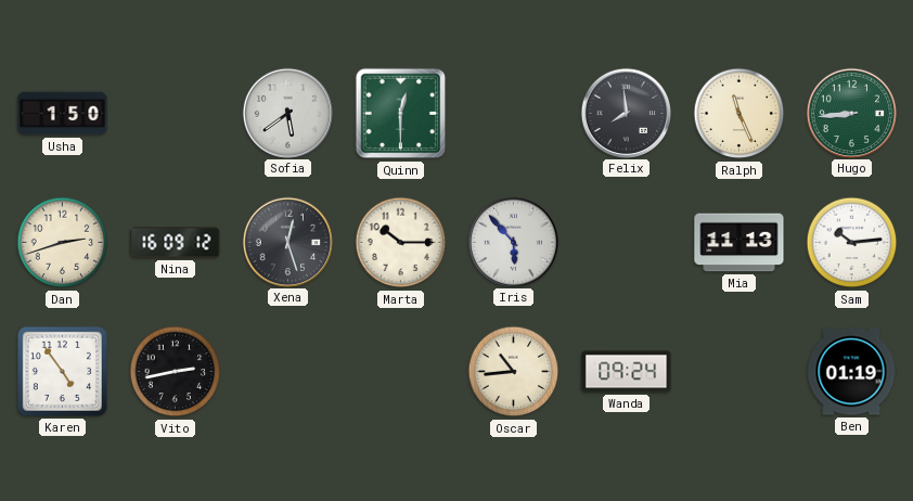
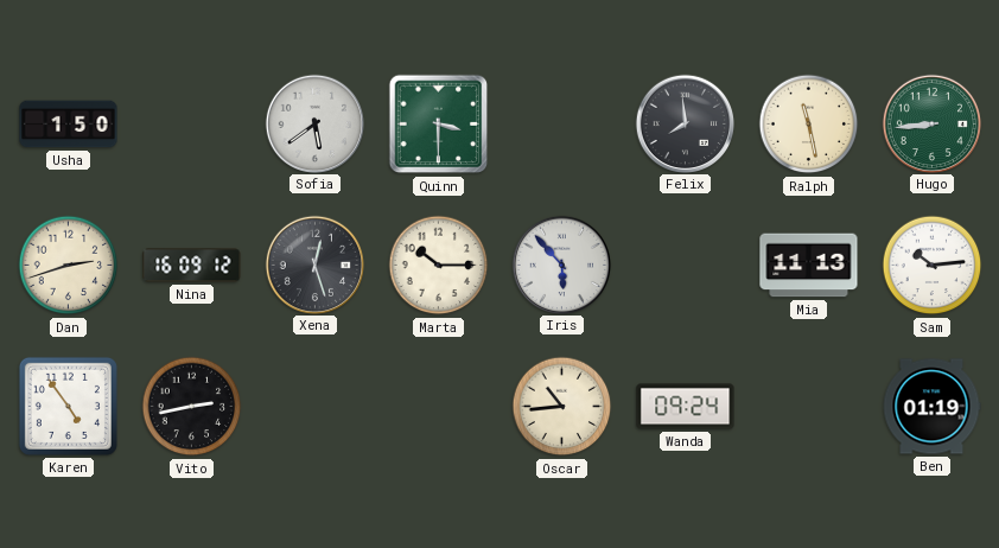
Quinn: 12:30 -> 3:30 (439, 125)
Ralph: 11:26 -> 11:28 (809, 125)
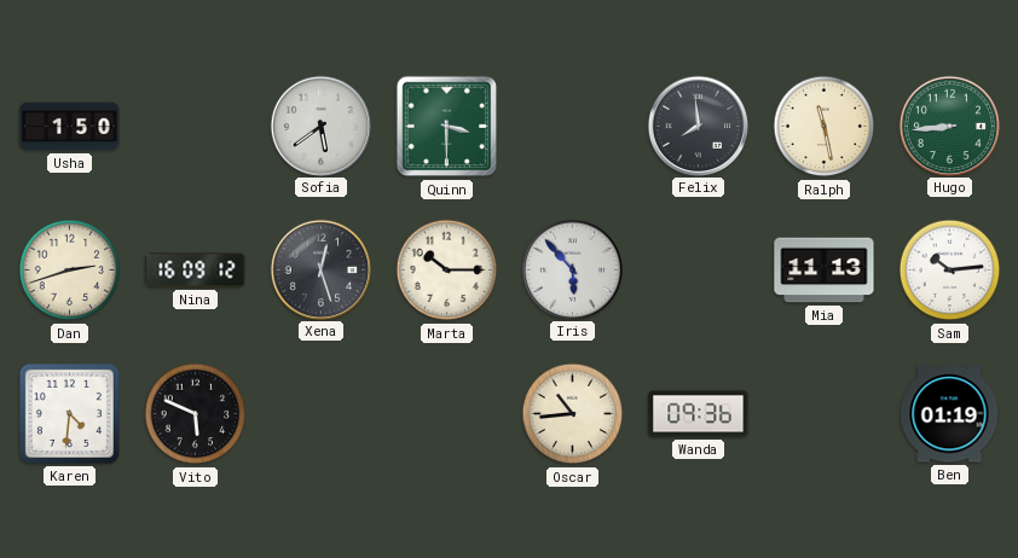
Karen: 4:54 -> 4:31 (69, 413)
Vito: 2:43 -> 5:49 (196, 414)
Wanda: 09:24 -> 09:36 (699, 414)
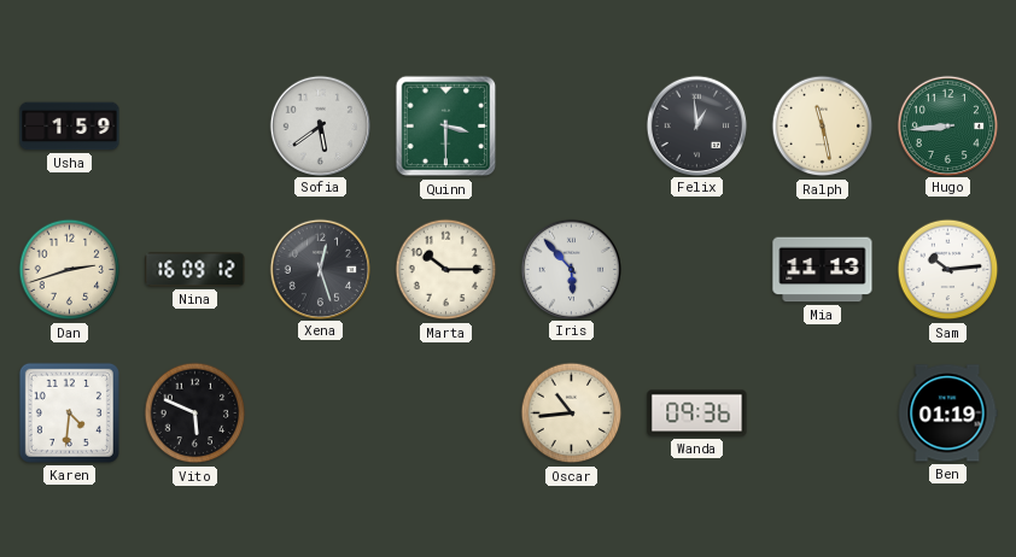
Usha: 1:50 -> 1:59 (70, 127)
Felix: 7:59 -> 12:59 (696, 125)
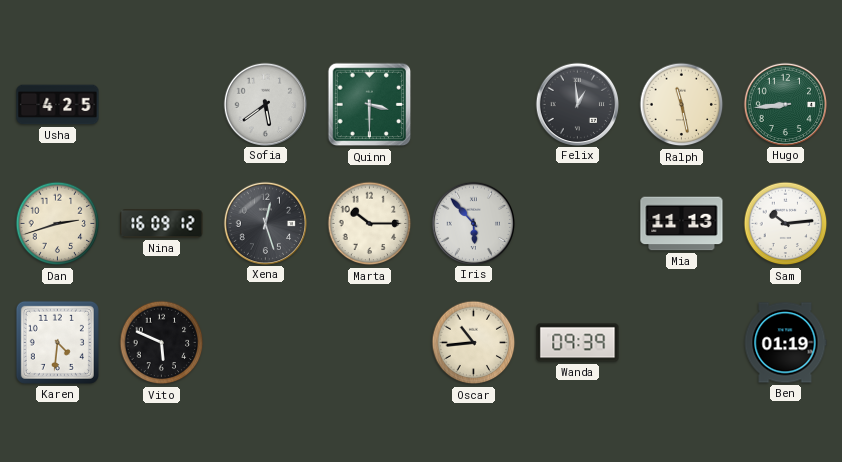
Usha: 1:59 -> 4:25 (58, 105)
Wanda: 09:36 -> 09:39 (578, 343)
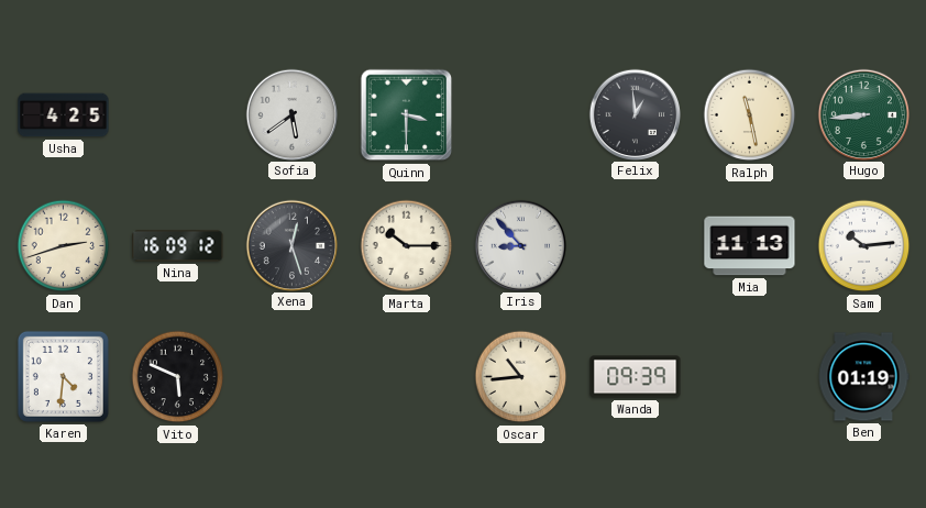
Iris: 5:53 -> 8:53 (520, 245)
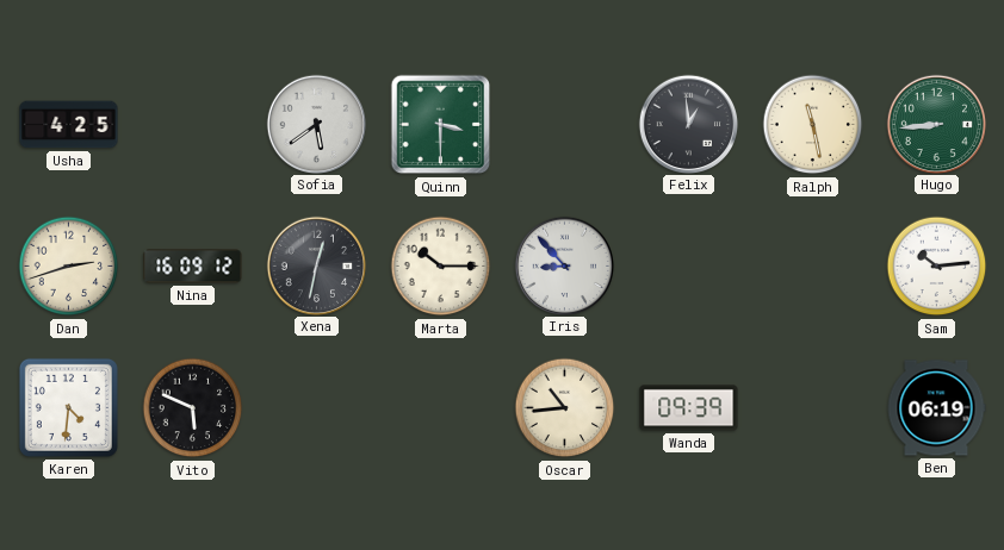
Xena: 12:27 -> 12:32 (316, 265)
Mia: 11:13 -> none (750, 246)
Ben: 01:19 -> 06:19 (936, 408)
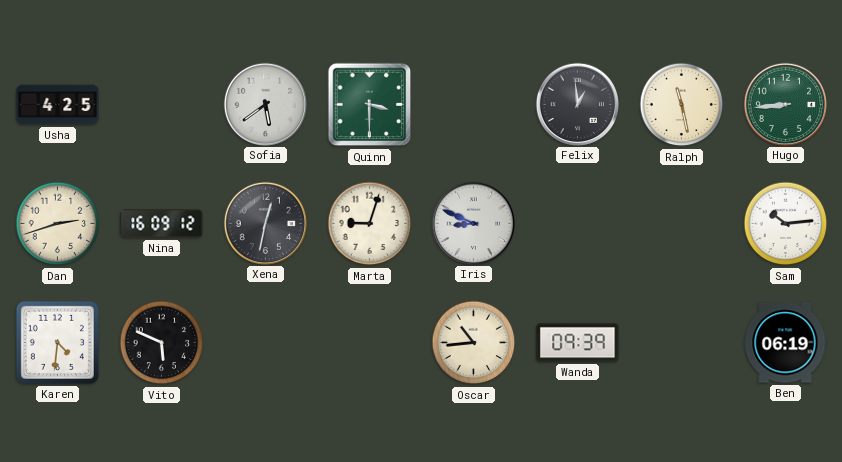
Marta: 10:15 -> 9:03 (370, 224)
Iris: 8:53 -> 8:49 (473, 223)
